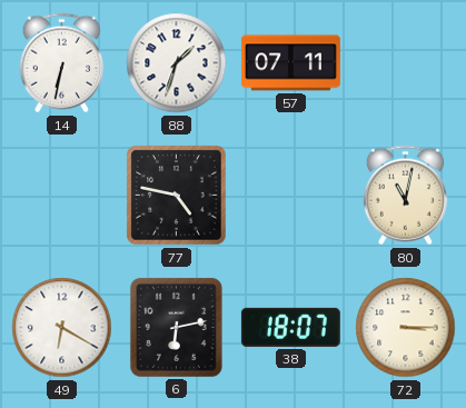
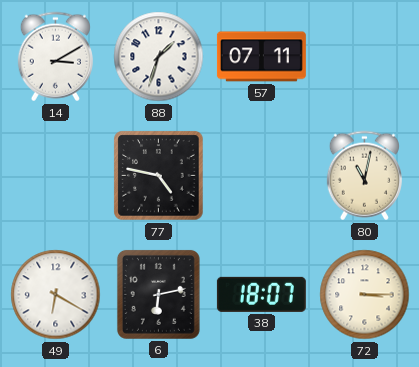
14: 6:32 -> 3:10 (55, 57)
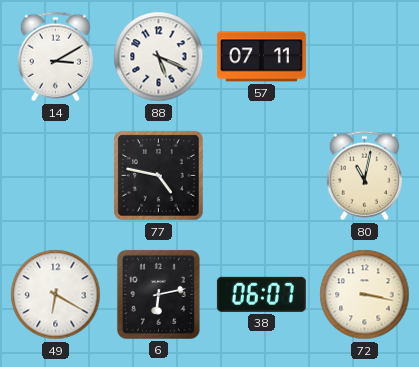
88: 1:33 -> 5:19 (159, 57)
38: 18:07 -> 06:07 (261, 294)
72: 3:15 -> 3:17 (365, 295)
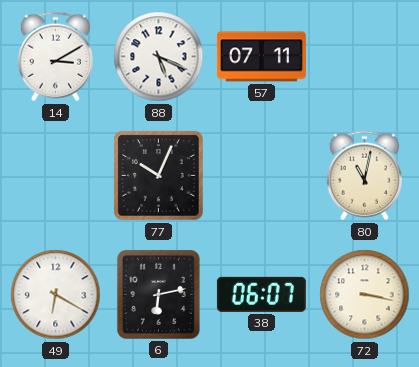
77: 4:47 -> 10:04 (159, 176)
